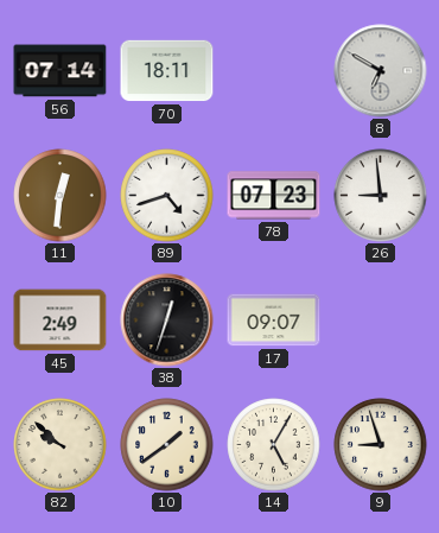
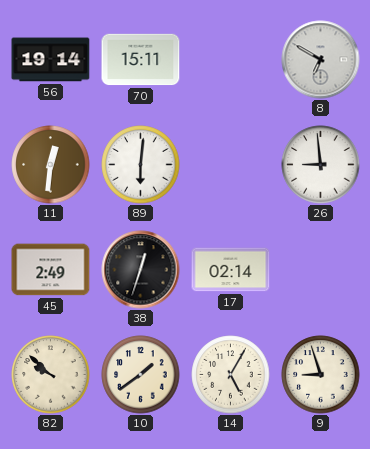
56: 07:14 -> 19:14 (51, 60)
70: 18:11 -> 15:11 (141, 60)
89: 4:42 -> 6:01 (141, 165)
78: 07:23 -> none (274, 196)
17: 09:07 -> 02:14 (231, 270)
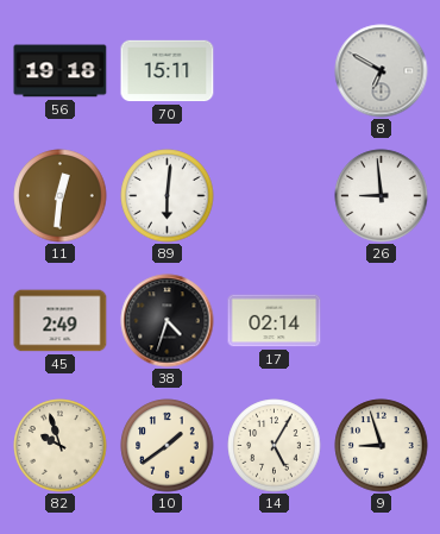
56: 19:14 -> 19:18 (61, 71)
38: 12:33 -> 4:33 (168, 321)
82: 9:52 -> 9:57 (61, 446)
